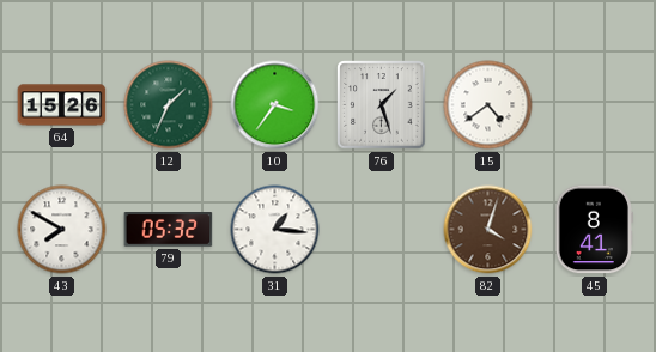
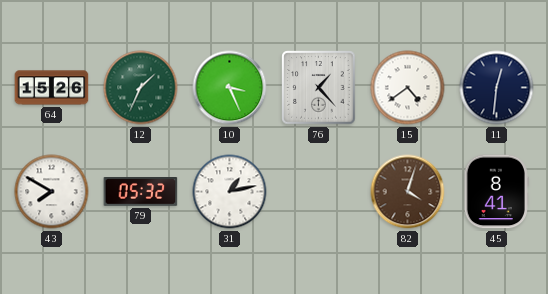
10: 3:36 -> 3:26 (230, 88)
76: 1:27 -> 1:23 (319, 88)
11: none -> 12:31 (497, 88)
31: 1:16 -> 1:13 (230, 192)
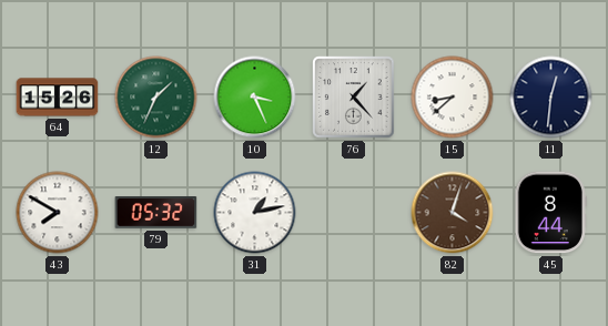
15: 4:39 -> 8:38 (453, 98)
45: 8:41 -> 8:44 (550, 213)
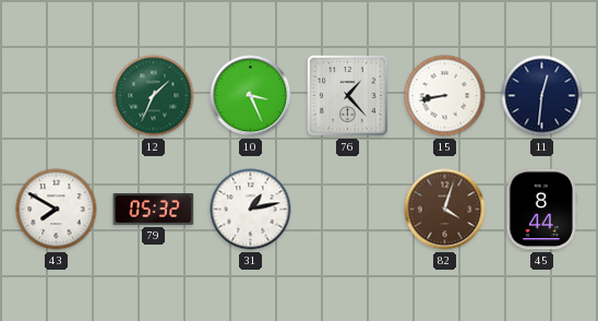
64: 15:26 -> none (58, 98)
15: 8:38 -> 8:43 (445, 96)
